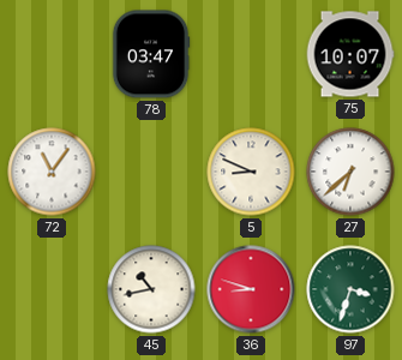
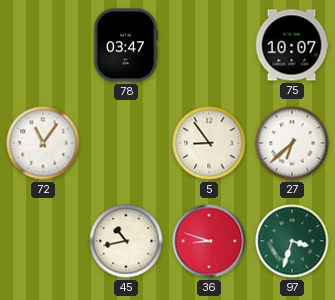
5: 8:49 -> 8:54 (209, 143)
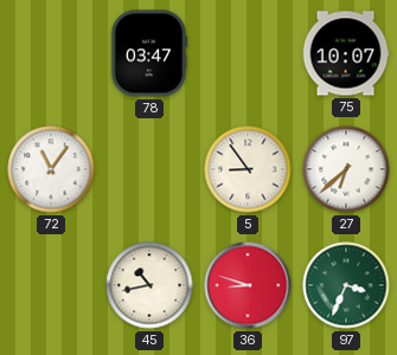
97: 3:33 -> 3:34 (346, 285)
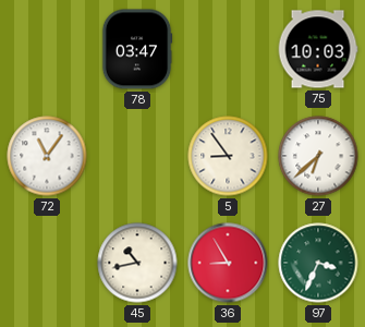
75: 10:07 -> 10:03 (318, 49)
36: 8:48 -> 8:55 (228, 263)
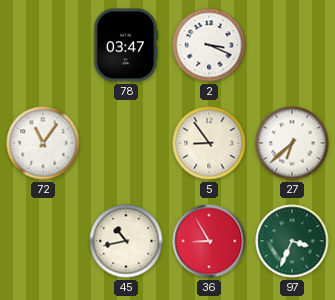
2: none -> 3:19 (209, 45)
75: 10:03 -> none (318, 49)
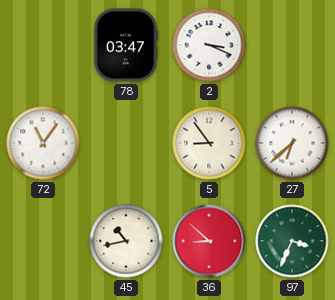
36: 8:55 -> 8:52 (209, 241)
